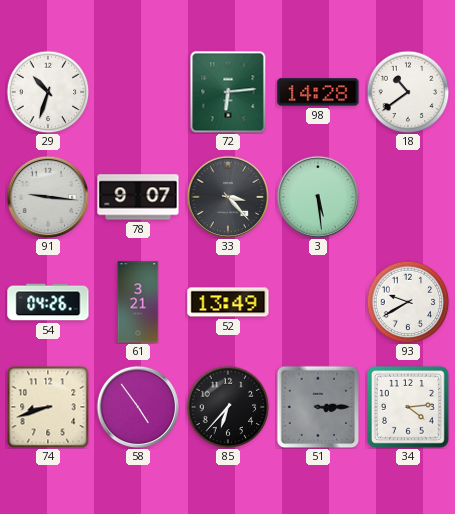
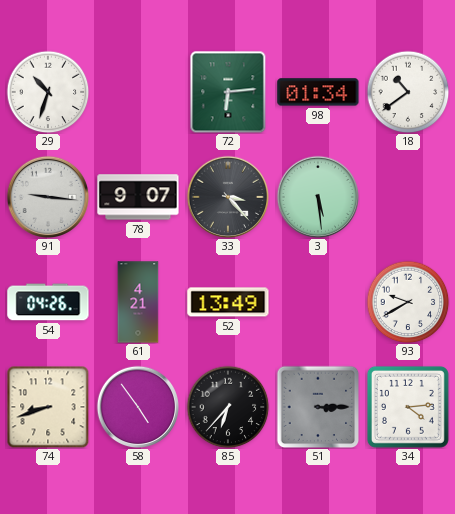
98: 14:28 -> 01:34 (318, 92)
61: 3:21 -> 4:21 (138, 302)
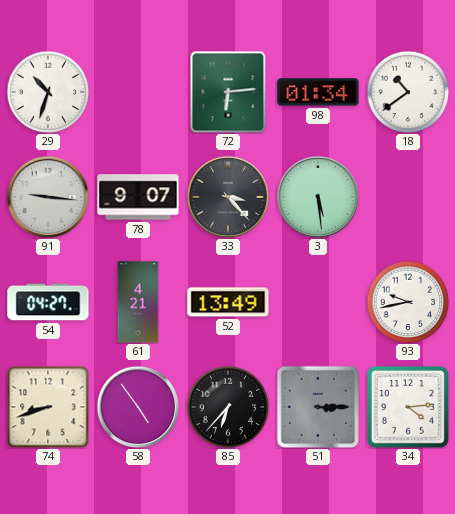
54: 04:26 -> 04:27 (48, 302)
93: 9:40 -> 9:43 (408, 302)
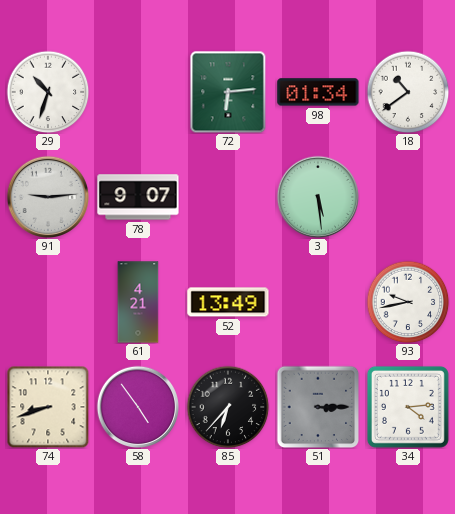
91: 9:16 -> 9:14 (47, 196)
33: 3:23 -> none (227, 196)
54: 04:27 -> none (48, 302)
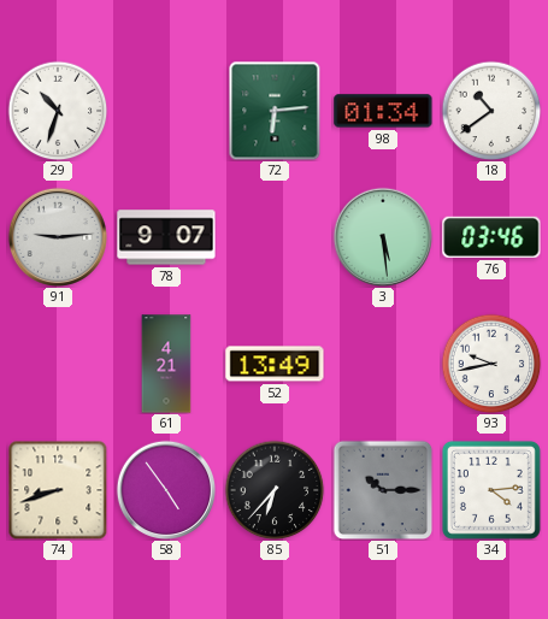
76: none -> 03:46 (491, 237)
51: 3:15 -> 10:15 (383, 490)
